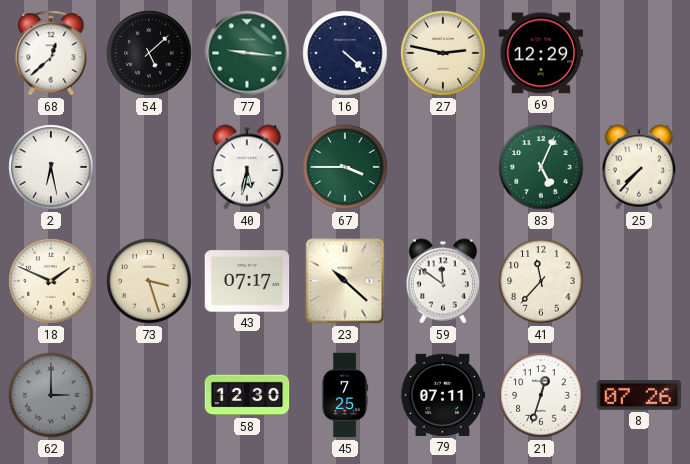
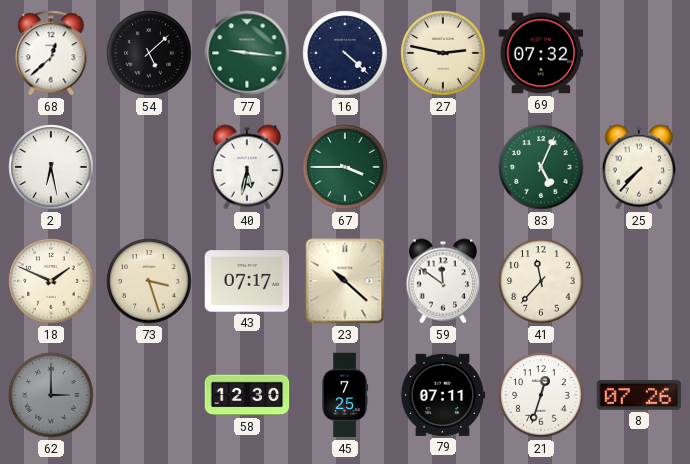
69: 12:29 -> 07:32 (541, 53)
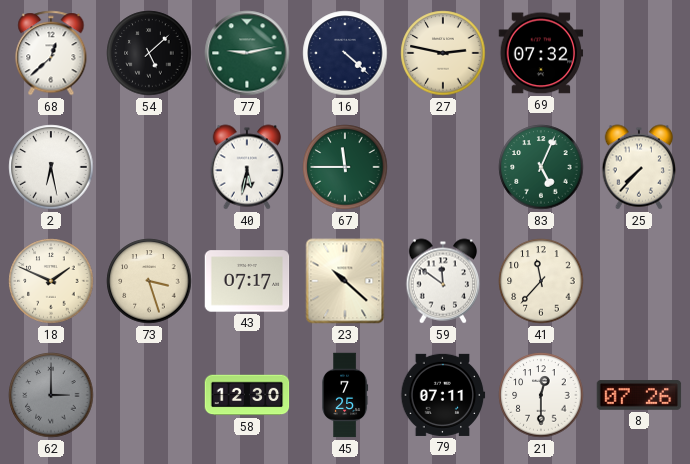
77: 9:16 -> 9:13 (247, 53)
67: 3:45 -> 11:45 (345, 167)
21: 12:33 -> 12:30 (541, 395)
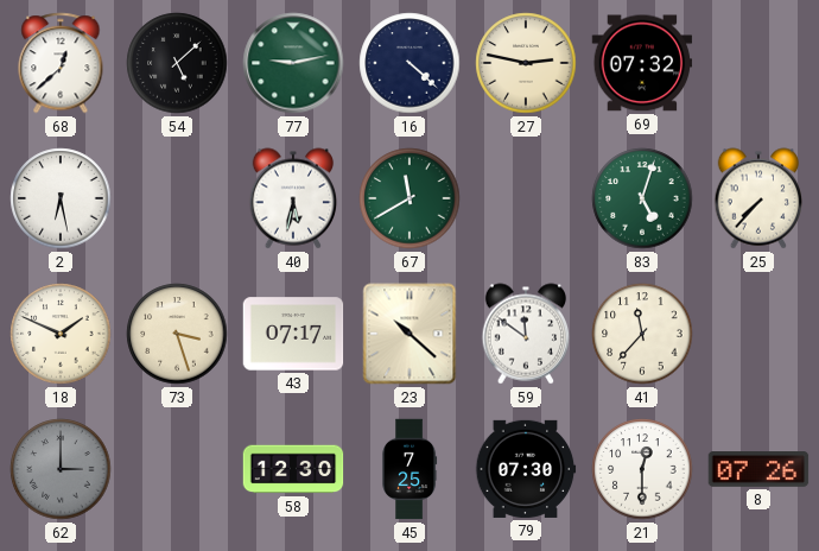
67: 11:45 -> 11:40 (409, 198)
83: 5:04 -> 5:03 (642, 198)
79: 07:11 -> 07:30 (526, 469)
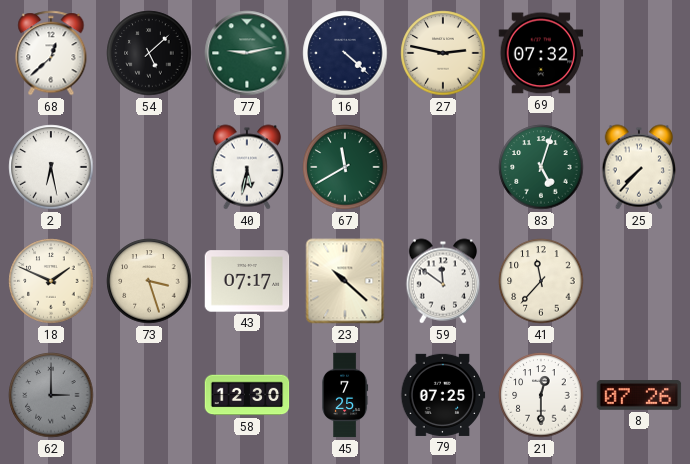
79: 07:30 -> 07:25 (443, 395)
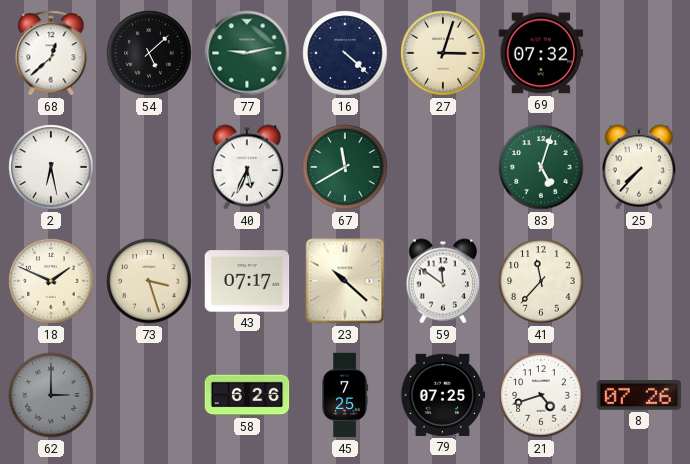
27: 2:47 -> 3:03 (443, 53)
40: 5:32 -> 5:34 (247, 167)
58: 12:30 -> 6:26 (247, 395)
21: 12:30 -> 4:42 (541, 395)
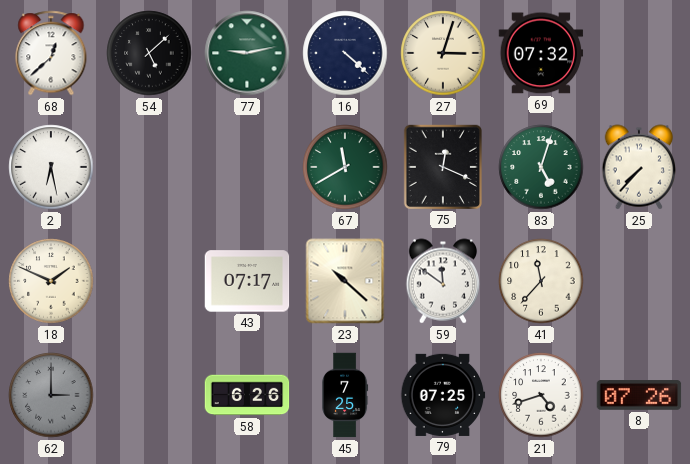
40: 5:34 -> none (247, 167)
75: none -> 12:19 (442, 166)
73: 3:27 -> none (149, 281)
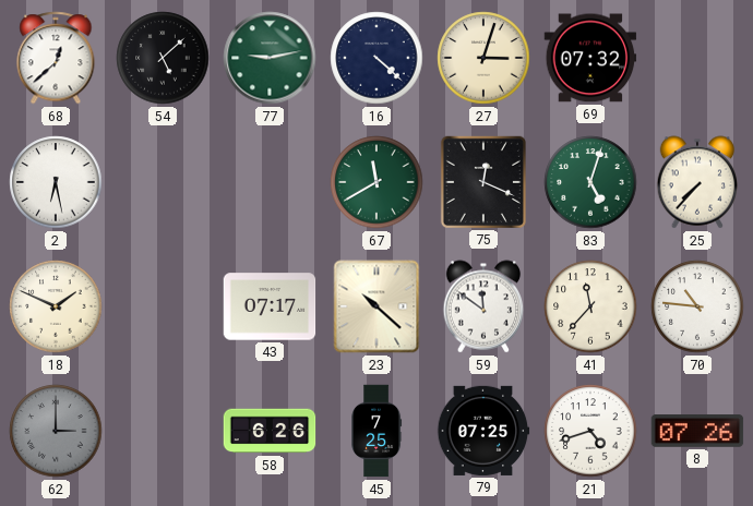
70: none -> 10:46 (697, 306)
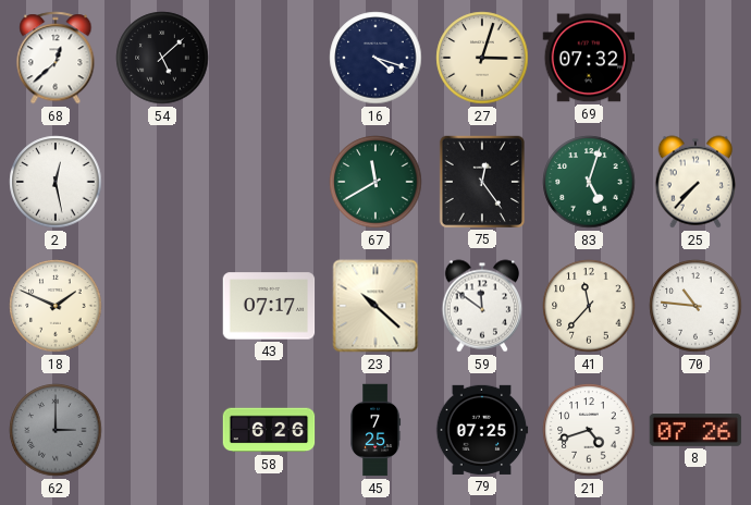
77: 9:13 -> none (270, 58)
16: 4:22 -> 4:18 (375, 58)
2: 6:28 -> 12:28 (56, 182)
75: 12:19 -> 12:24 (481, 181)
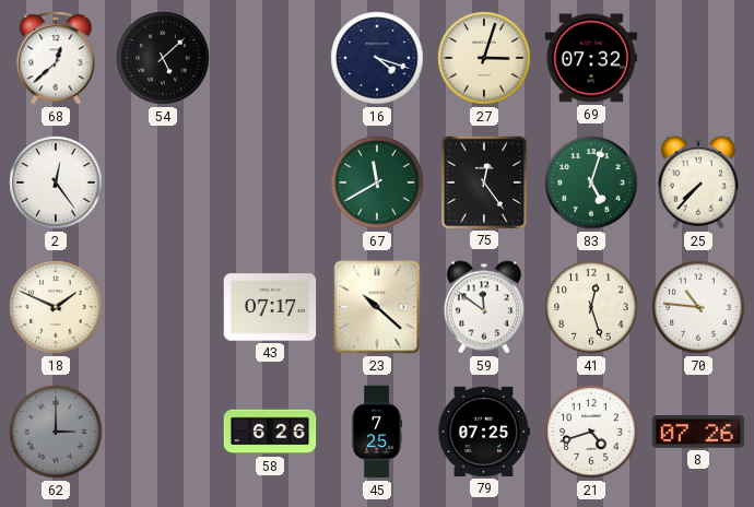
2: 12:28 -> 12:24 (56, 182)
41: 11:37 -> 12:27 (591, 307)
